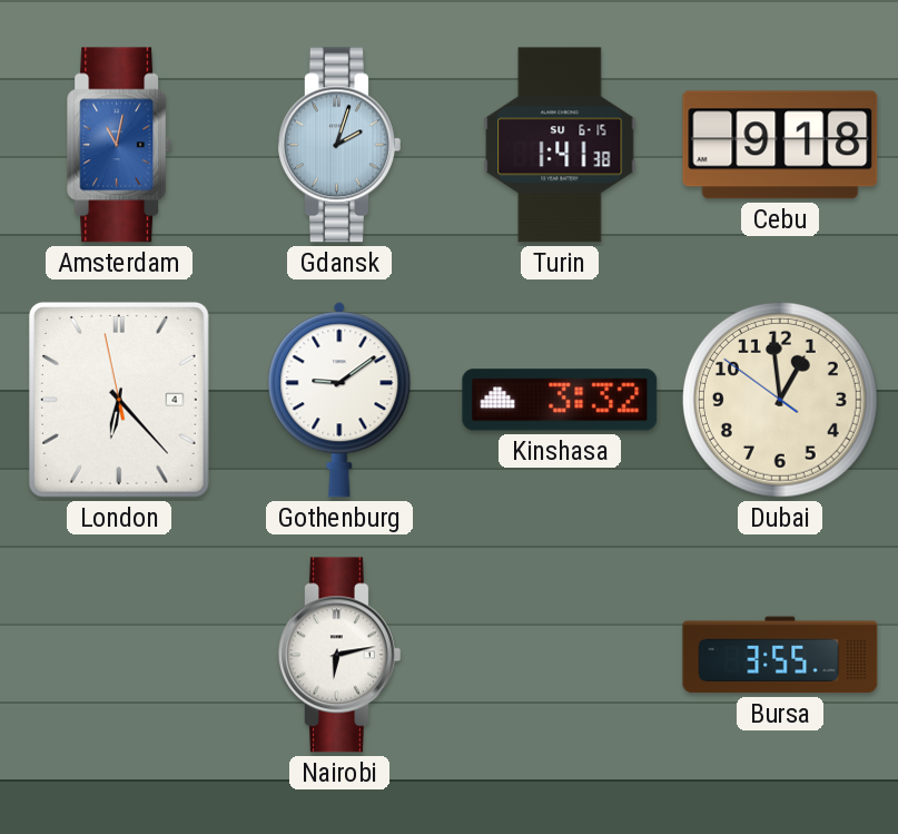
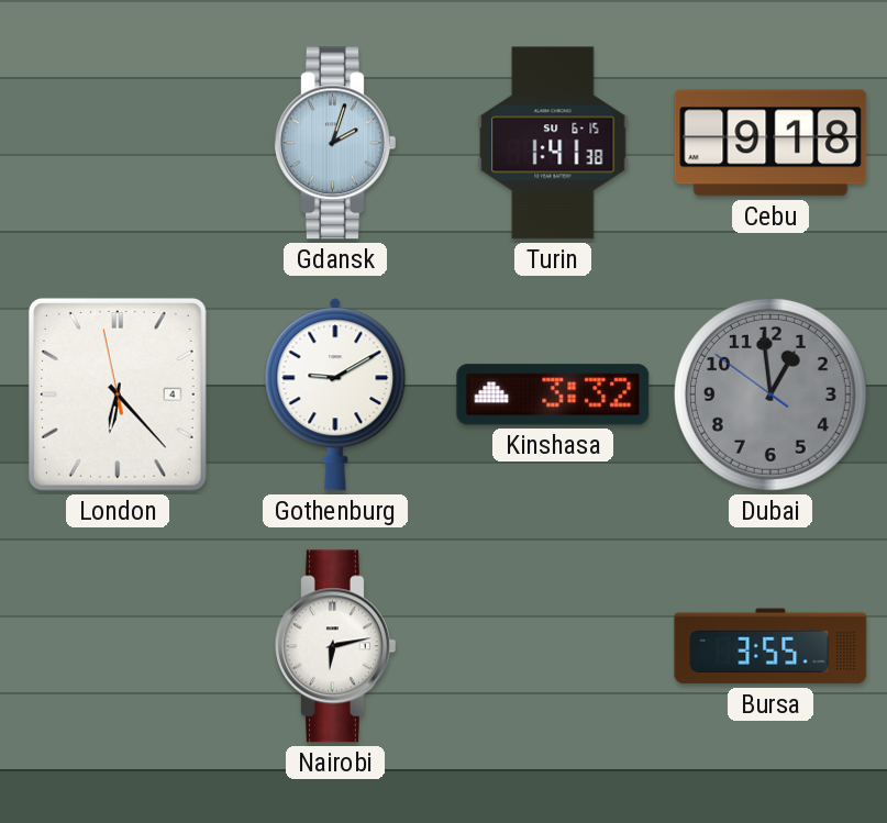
Amsterdam: 11:02 -> none (120, 145)
Gothenburg: 9:09 -> 9:10 (335, 394)
Dubai dial: cream -> grey (770, 394)
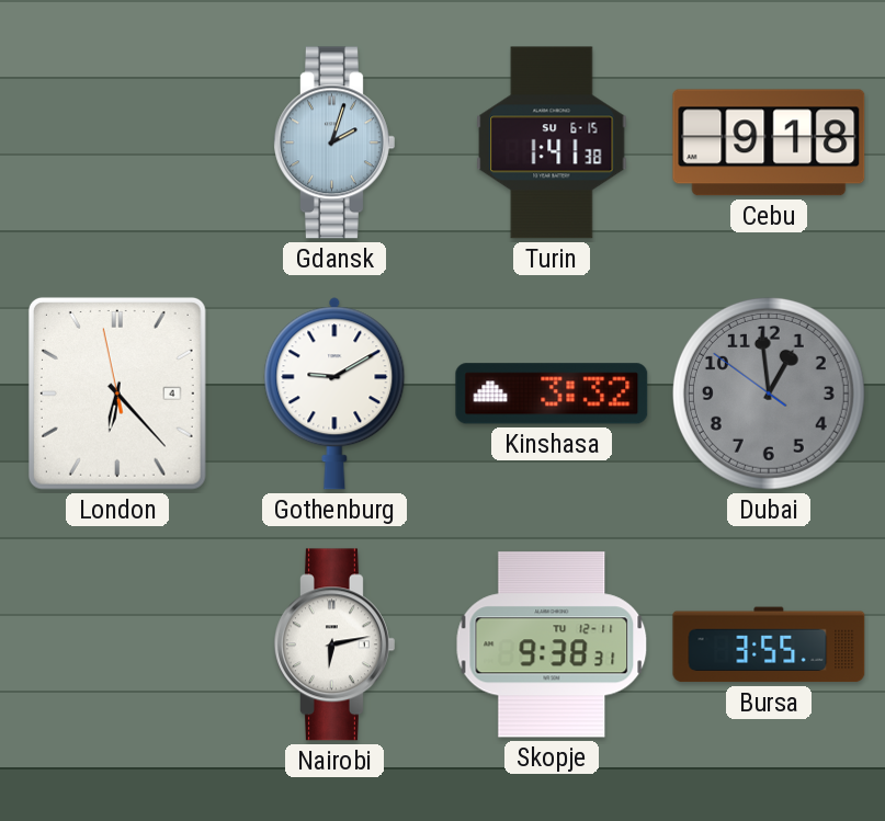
Skopje: none -> 9:38 (552, 645)
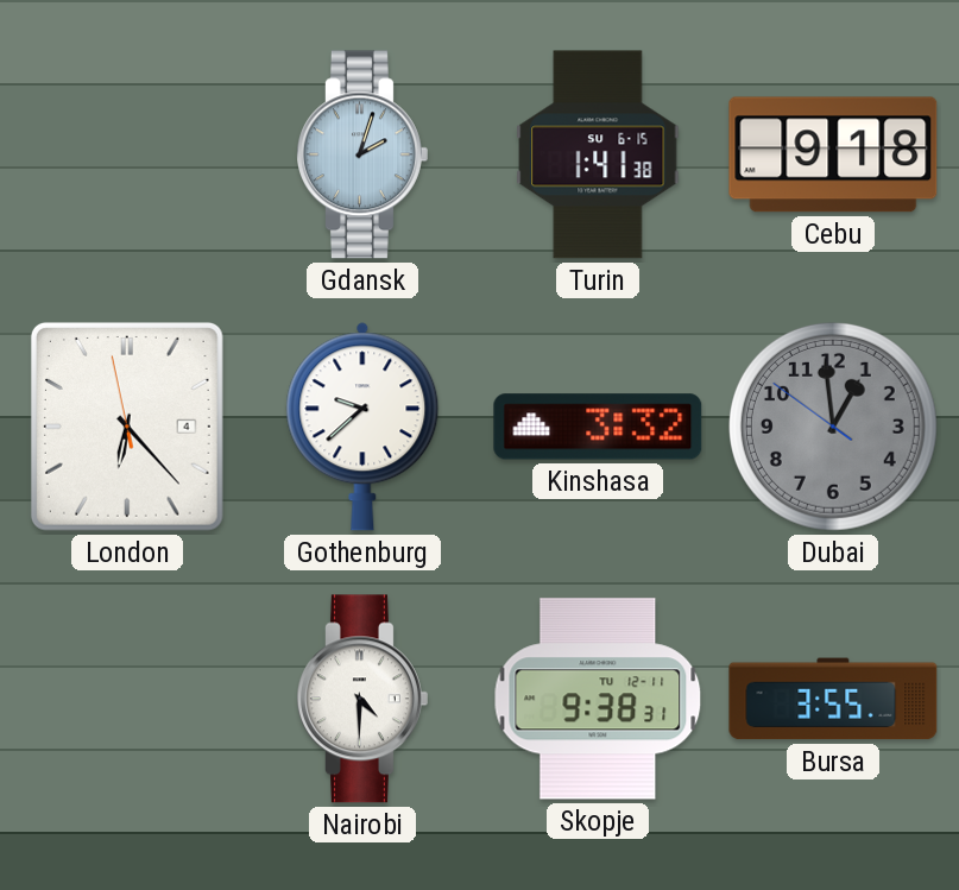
Gothenburg: 9:10 -> 9:38 (362, 427)
Nairobi: 6:13 -> 4:30 (362, 699)
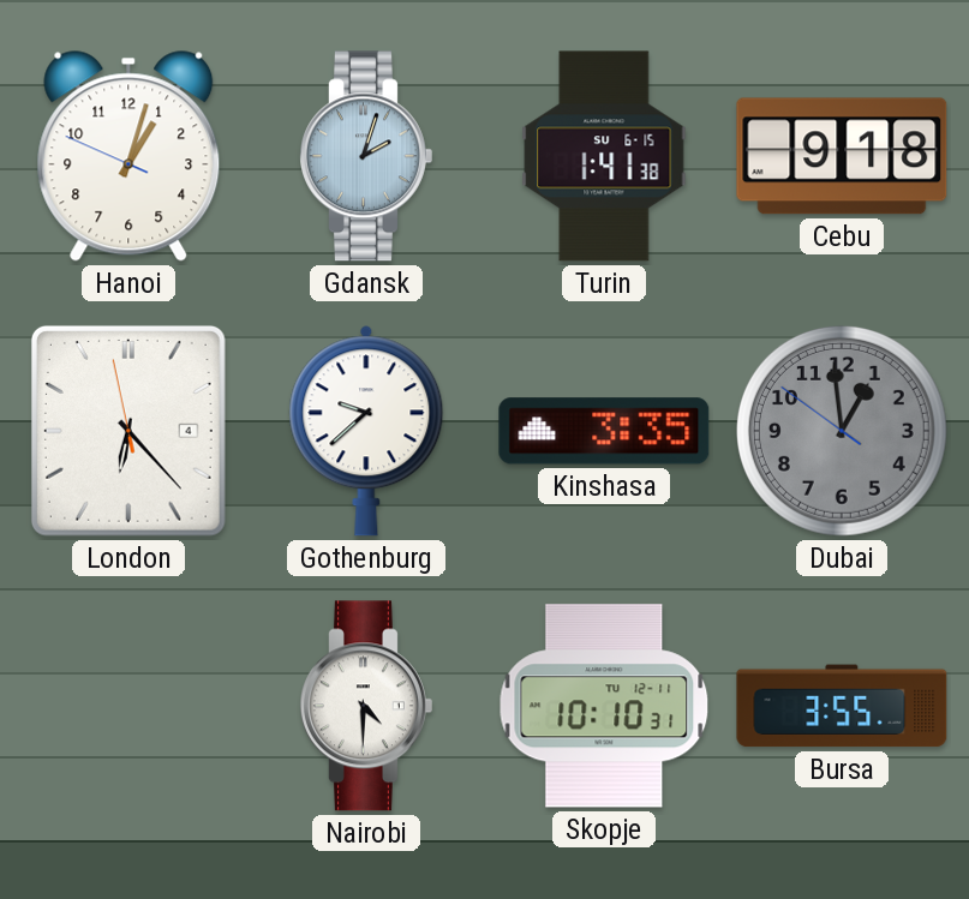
Hanoi: none -> 1:02 (128, 156)
Kinshasa: 3:32 -> 3:35 (604, 431)
Skopje: 9:38 -> 10:10 (604, 706)
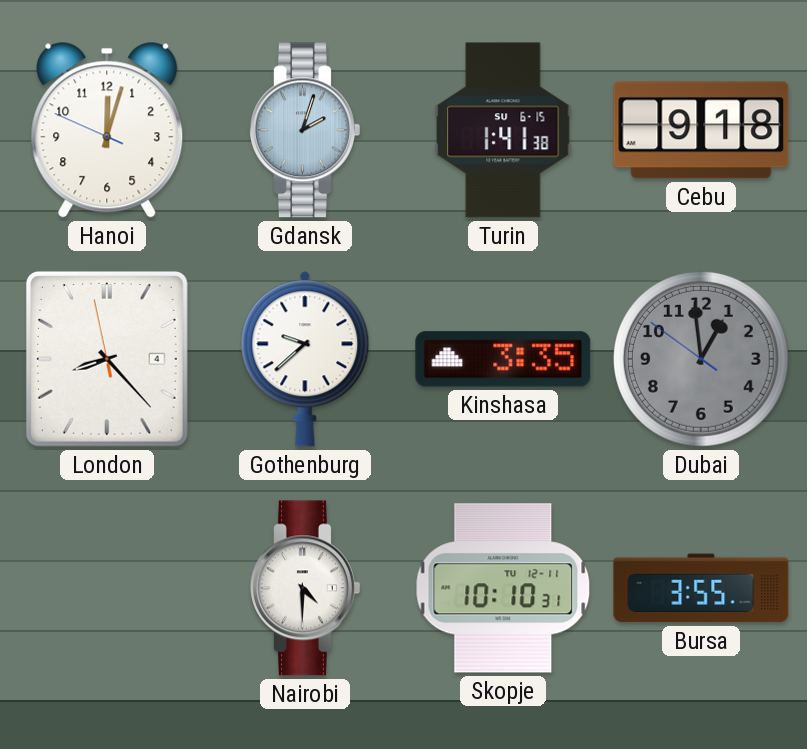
Hanoi: 1:02 -> 12:02 (107, 130)
London: 6:22 -> 8:22 (107, 359)
